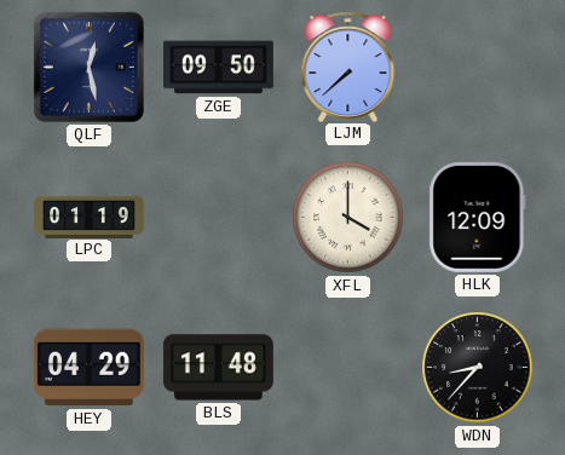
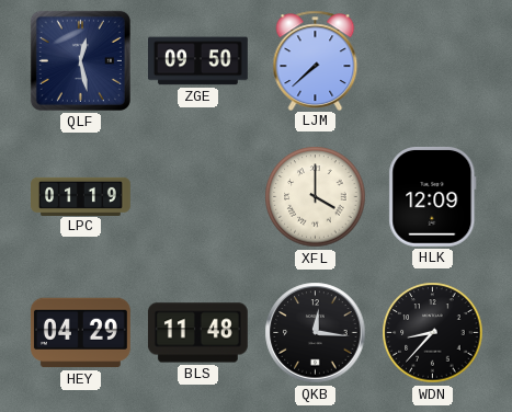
QKB: none -> 12:16 (316, 333)
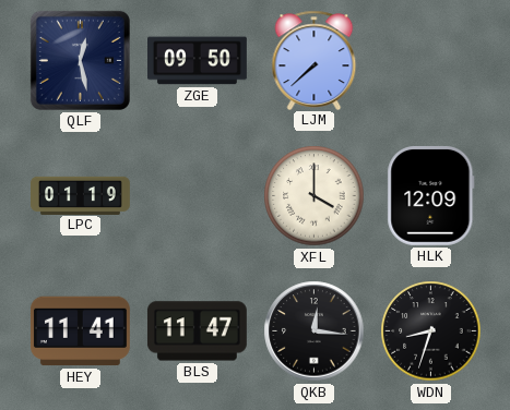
HEY: 04:29 -> 11:41 (80, 331)
BLS: 11:48 -> 11:47 (197, 331)
WDN: 8:37 -> 8:33 (431, 331)
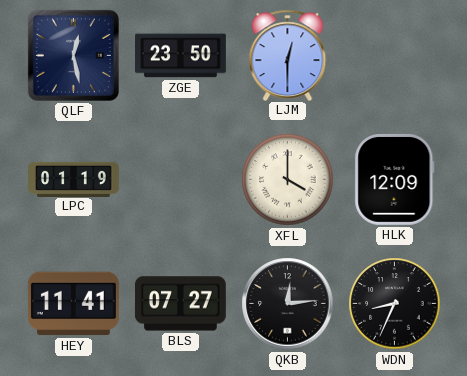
ZGE: 09:50 -> 23:50 (181, 56)
LJM: 7:38 -> 12:30 (288, 55)
BLS: 11:47 -> 07:27 (180, 304)
QKB: 12:16 -> 12:14 (288, 304)
WDN: 8:33 -> 8:34 (395, 304)
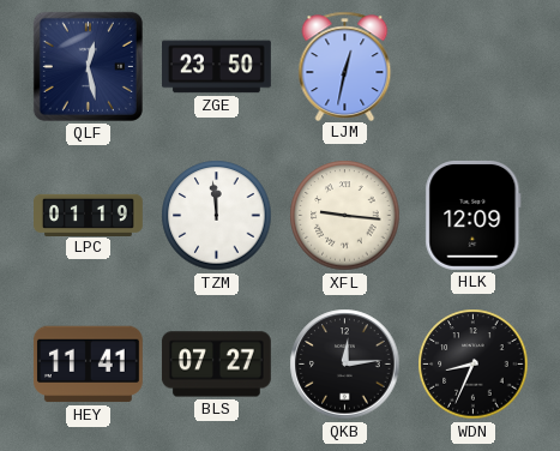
LJM: 12:30 -> 12:32 (345, 66)
TZM: none -> 11:59 (217, 216)
XFL: 4:00 -> 9:16 (345, 216)
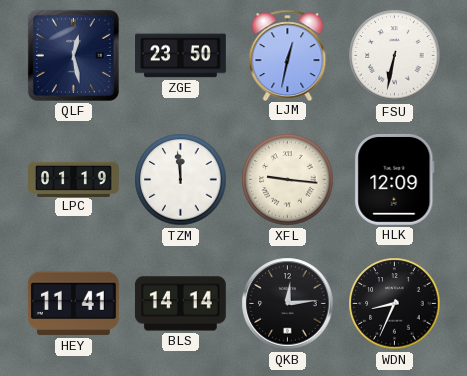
FSU: none -> 6:32 (395, 56)
BLS: 07:27 -> 14:14 (180, 304)
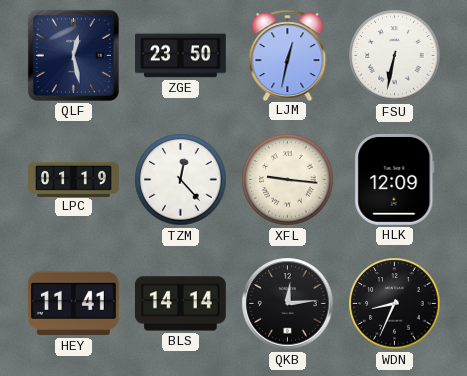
TZM: 11:59 -> 12:23 (181, 180)
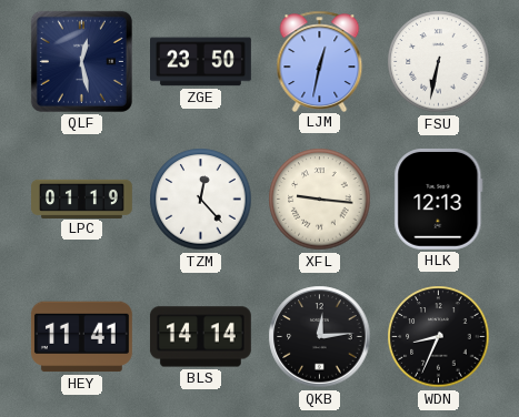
HLK: 12:09 -> 12:13 (439, 199)
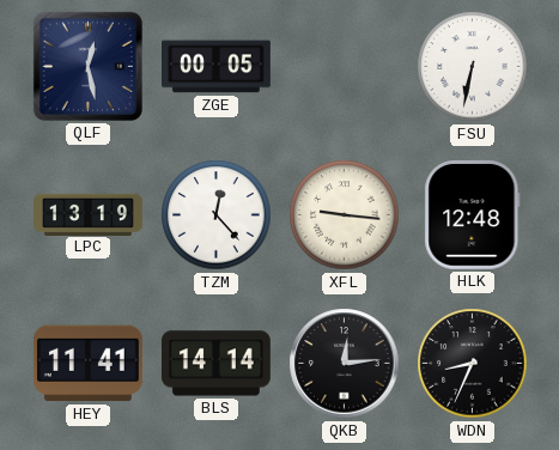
ZGE: 23:50 -> 00:05 (217, 67)
LJM: 12:32 -> none (320, 61)
LPC: 01:19 -> 13:19 (89, 214)
HLK: 12:13 -> 12:48 (473, 214)
